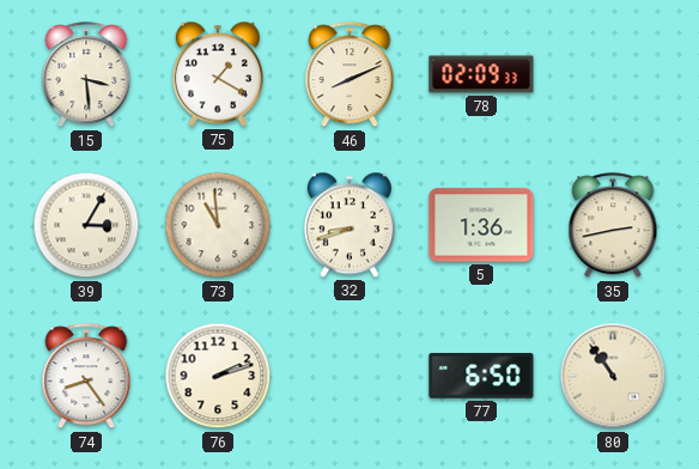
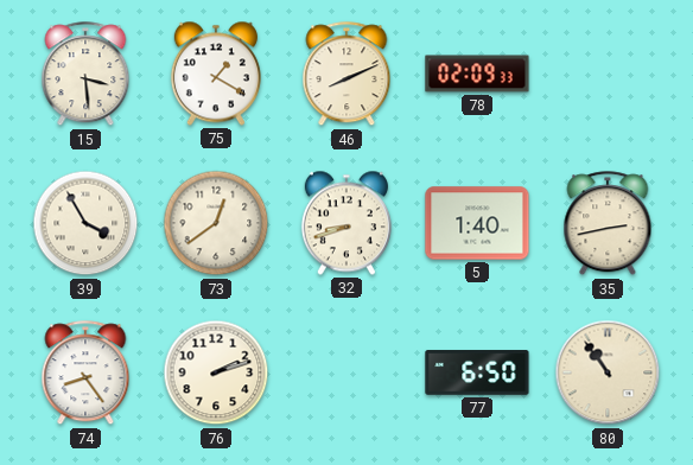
39: 3:05 -> 3:55 (85, 223)
73: 10:59 -> 12:39 (216, 223)
5: 1:36 -> 1:40 (477, 223)
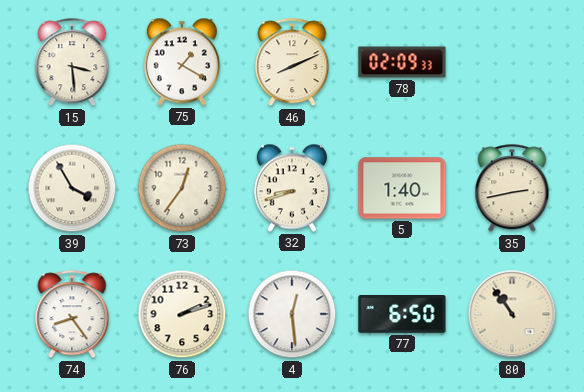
73: 12:39 -> 12:36 (182, 188)
4: none -> 12:29 (292, 314)
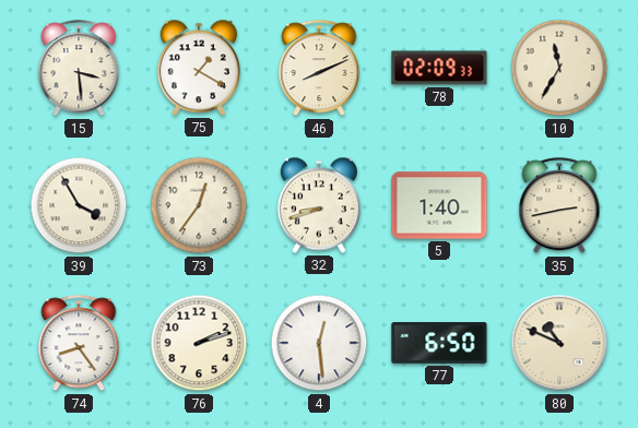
10: none -> 11:35 (559, 68)
80: 10:54 -> 10:49 (559, 343)
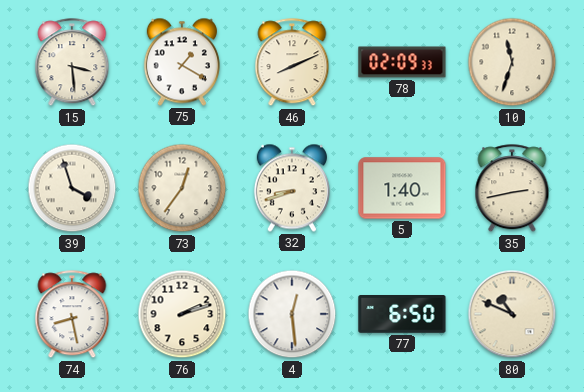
10: 11:35 -> 11:33 (512, 62)
39: 3:55 -> 3:57 (72, 188)
74: 8:24 -> 8:28 (72, 315)
